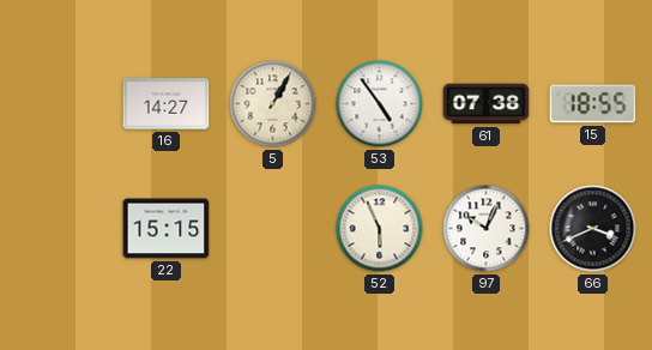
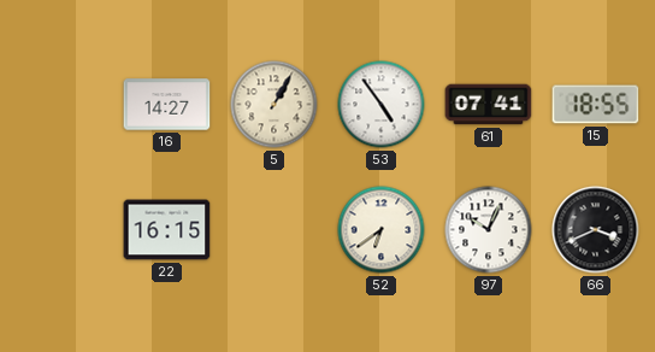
61: 07:38 -> 07:41 (489, 105)
22: 15:15 -> 16:15 (167, 230)
52: 5:56 -> 6:39 (382, 230)
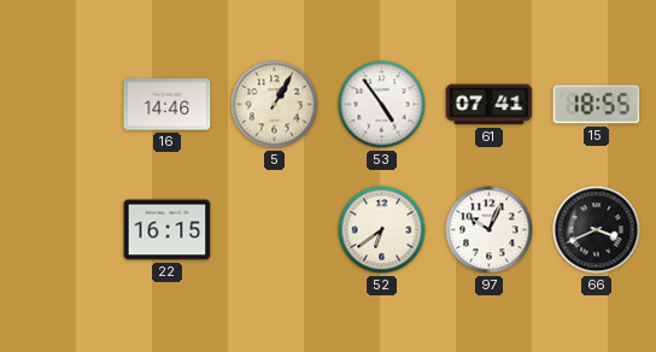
16: 14:27 -> 14:46 (168, 105)
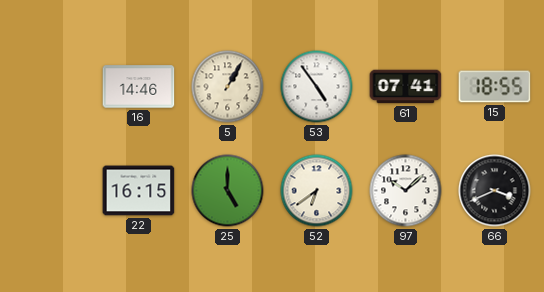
25: none -> 5:00 (228, 191)
97: 10:04 -> 10:08 (406, 191)
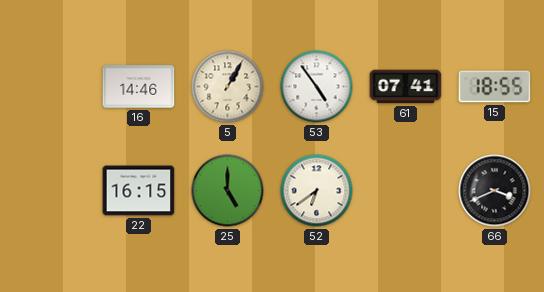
97: 10:08 -> none (406, 191)
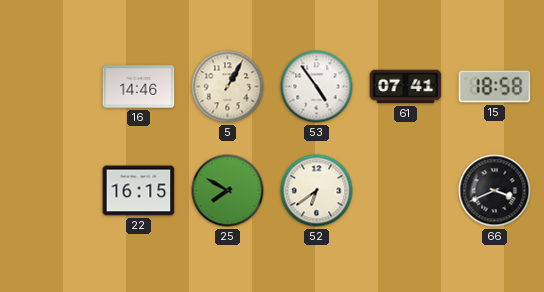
15: 18:55 -> 18:58 (495, 87)
25: 5:00 -> 7:50 (228, 191)
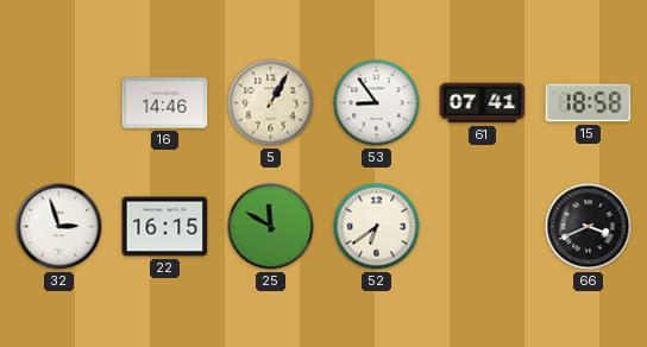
53: 4:54 -> 8:54 (377, 103)
32: none -> 2:57 (59, 227)
25: 7:50 -> 11:50 (271, 227)
